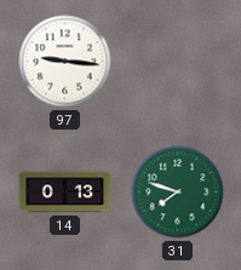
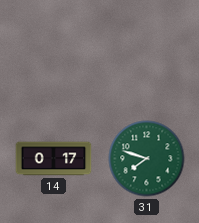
97: 9:16 -> none (65, 62)
14: 0:13 -> 0:17 (54, 159)
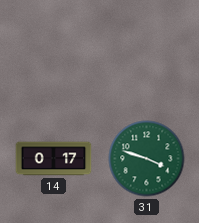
31: 7:48 -> 3:48 (147, 159)
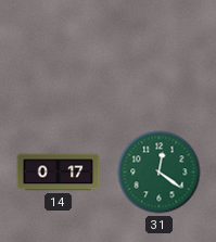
31: 3:48 -> 12:21 (160, 173)
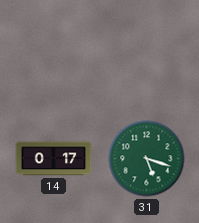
31: 12:21 -> 5:18 (147, 159)
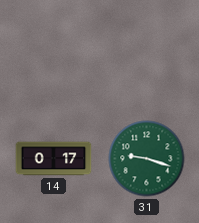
31: 5:18 -> 9:18 (147, 159)
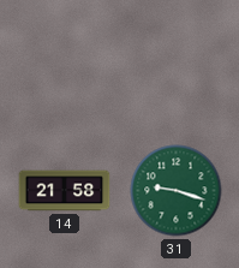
14: 0:17 -> 21:58 (65, 191)
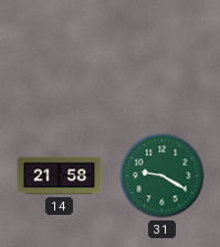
31: 9:18 -> 9:20 (163, 176)
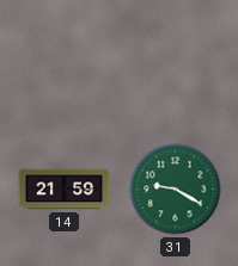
14: 21:58 -> 21:59 (65, 190)
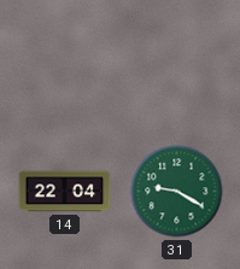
14: 21:59 -> 22:04 (65, 192)
